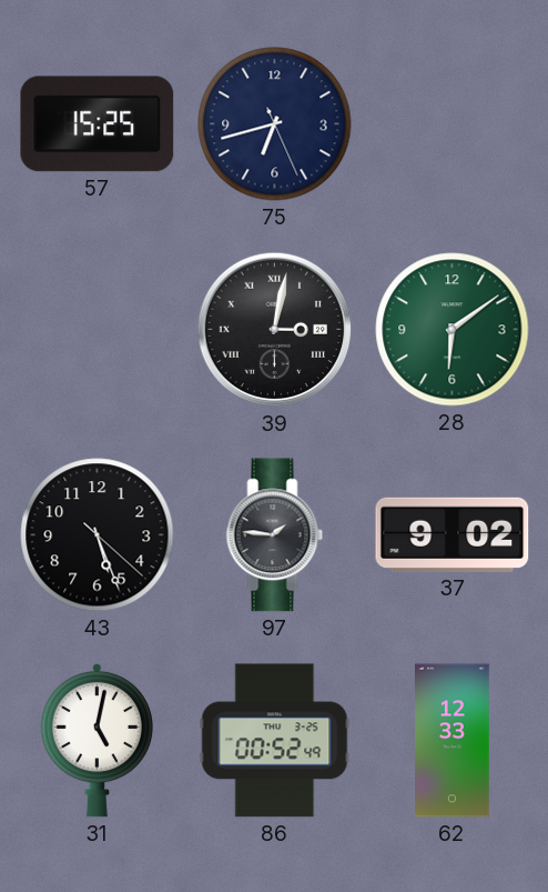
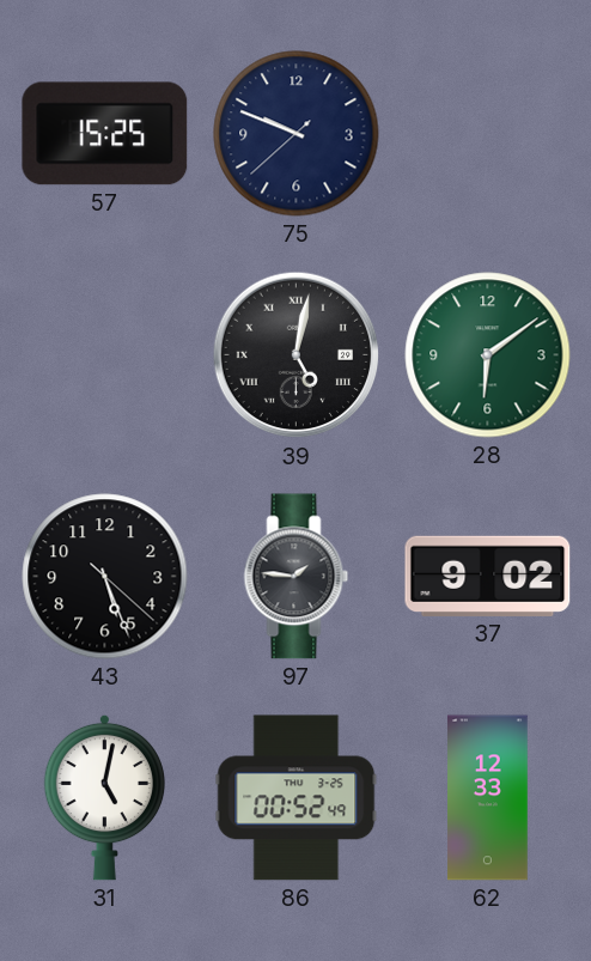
75: 6:42 -> 9:48 (297, 134)
39: 3:02 -> 5:02 (297, 355)
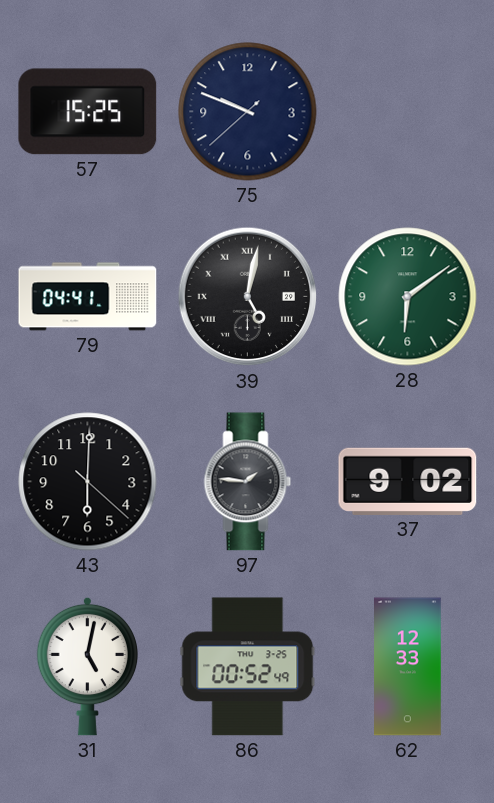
79: none -> 04:41 (88, 297)
43: 5:26 -> 6:00 (88, 482)
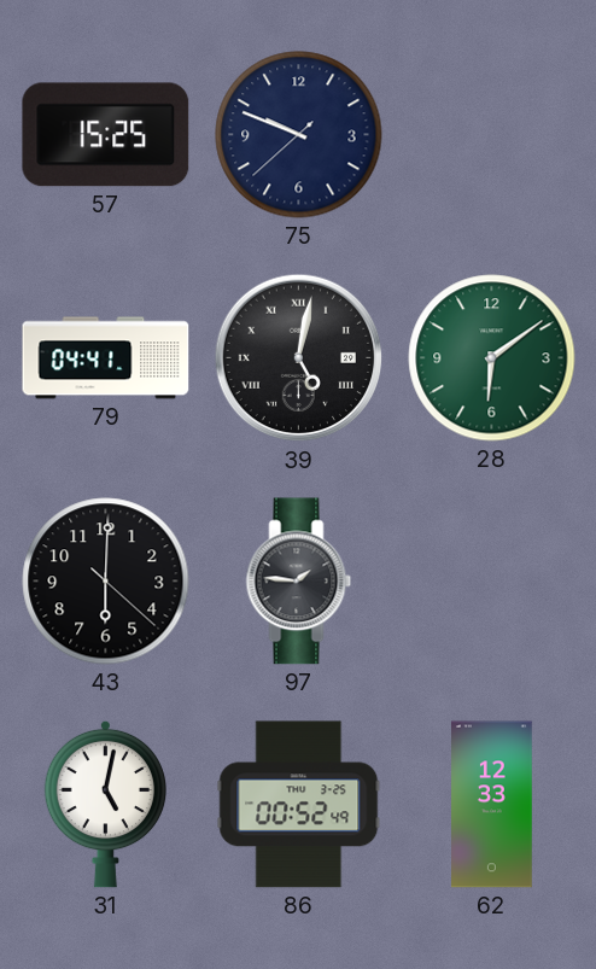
37: 9:02 -> none (408, 481)
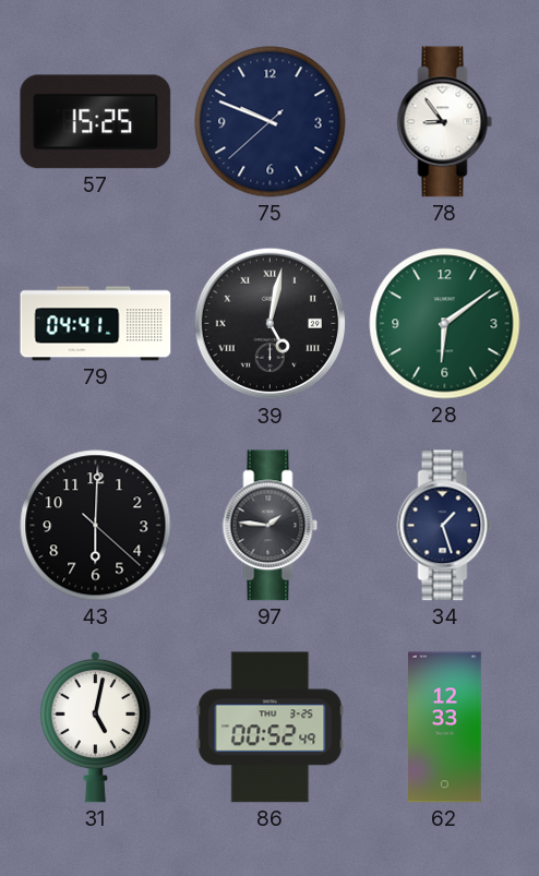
78: none -> 8:54 (445, 122)
34: none -> 1:27 (445, 526)
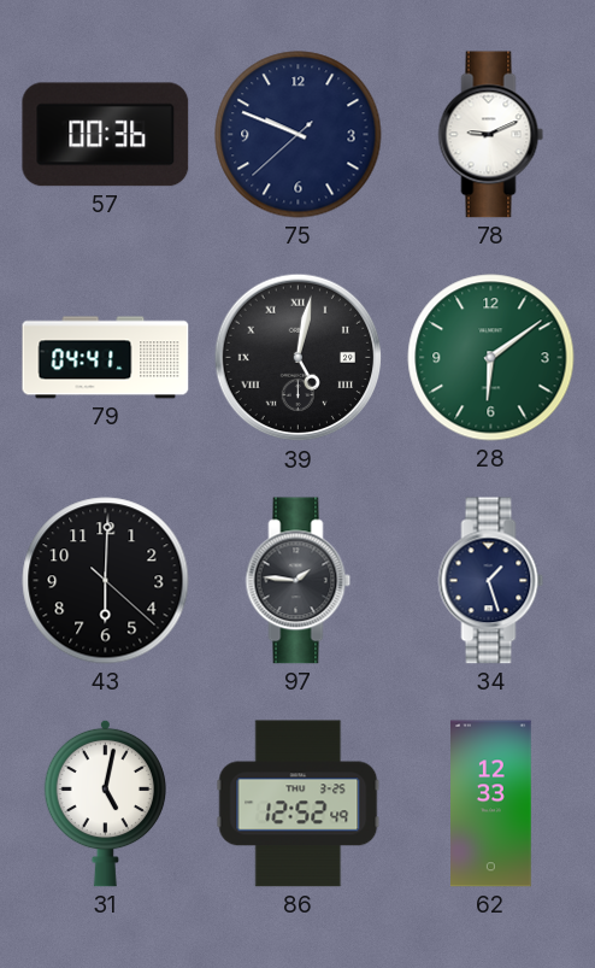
57: 15:25 -> 00:36 (106, 135)
78: 8:54 -> 9:11 (491, 135)
86: 00:52 -> 12:52 (299, 804)
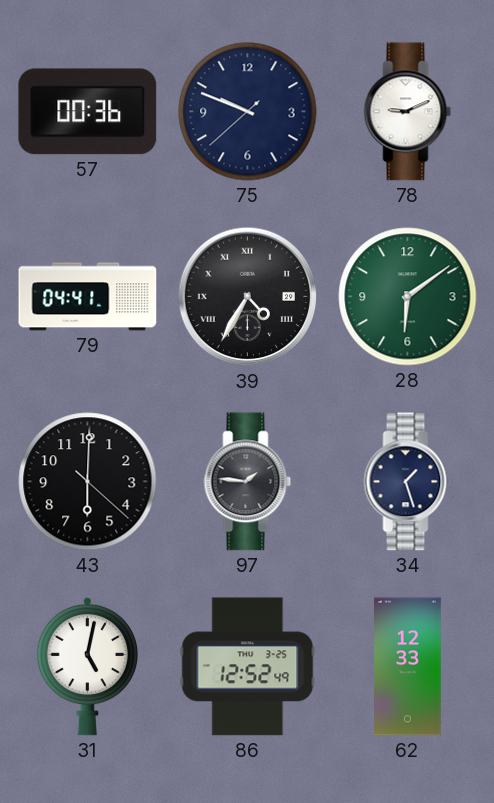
39: 5:02 -> 4:35 (248, 297)
